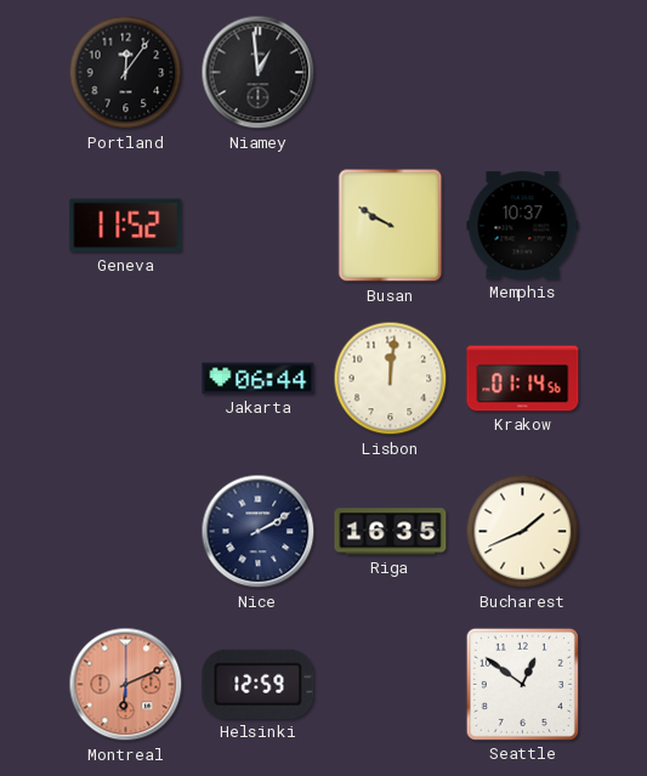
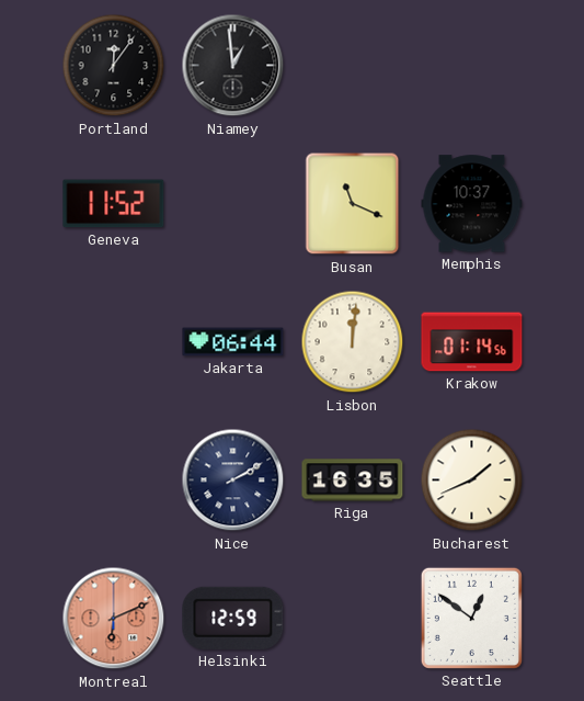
Busan: 9:50 -> 11:19 (353, 204)
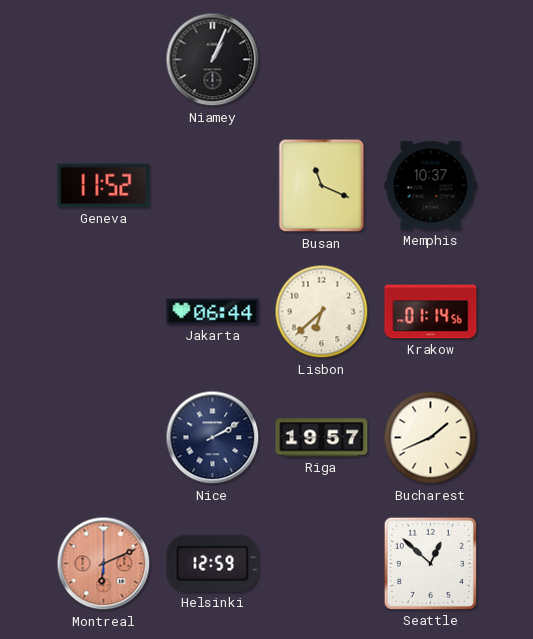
Portland: 12:06 -> none (114, 66)
Niamey: 12:59 -> 1:04 (213, 60)
Lisbon: 12:01 -> 6:38 (322, 312)
Riga: 16:35 -> 19:57 (322, 438)
Seattle: 12:51 -> 12:52 (430, 563)
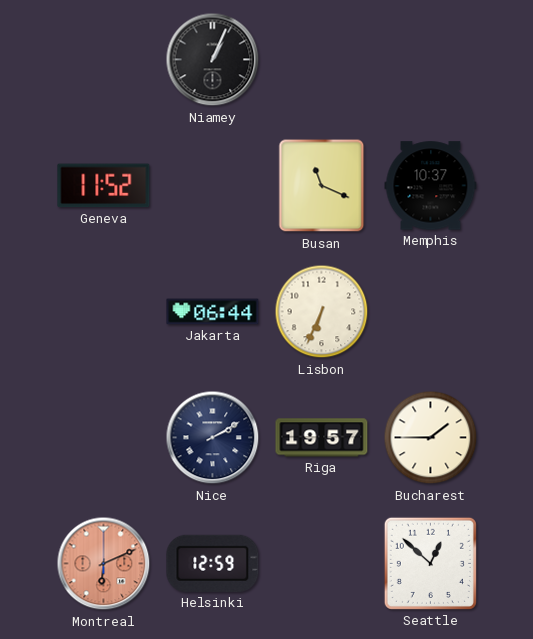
Lisbon: 6:38 -> 6:34 (322, 312)
Krakow: 01:14 -> none (431, 312)
Bucharest: 1:41 -> 1:45 (431, 438)
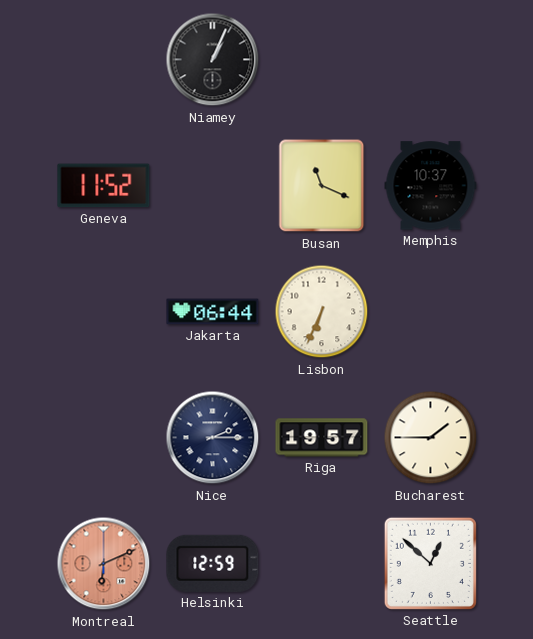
Nice: 2:10 -> 2:15 (213, 438)
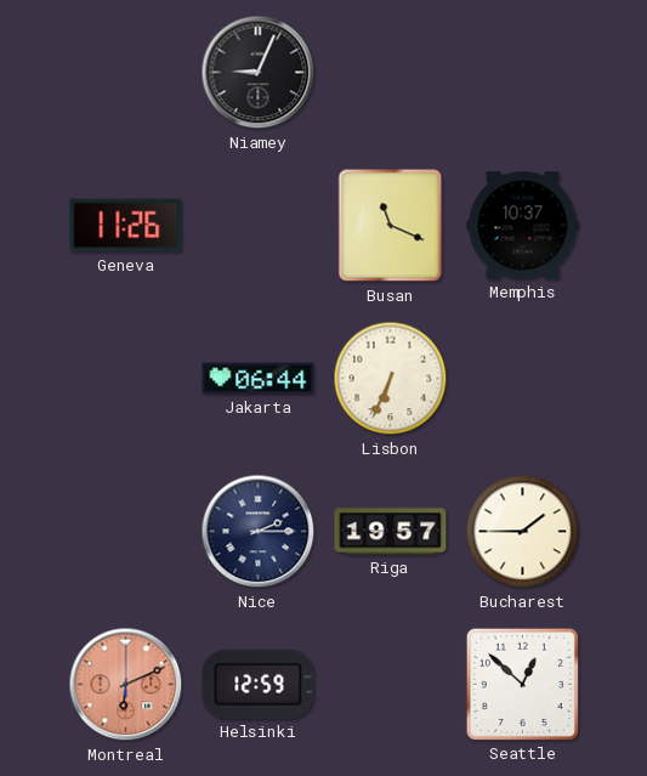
Niamey: 1:04 -> 9:04 (259, 73)
Geneva: 11:52 -> 11:26 (126, 226)
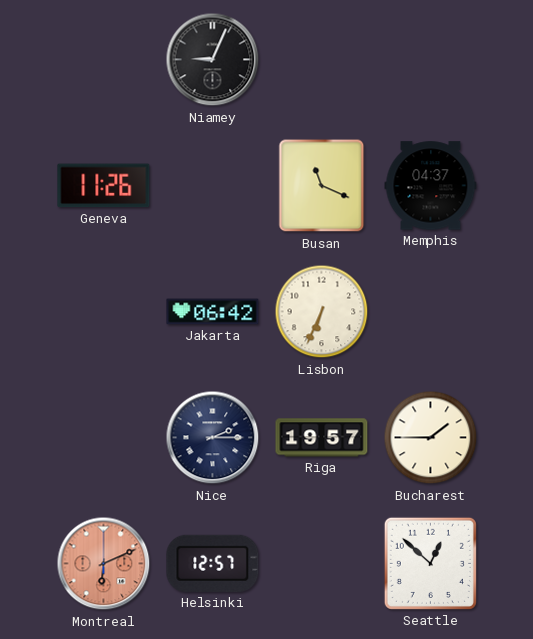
Memphis: 10:37 -> 04:37 (431, 186)
Jakarta: 06:44 -> 06:42 (213, 312)
Helsinki: 12:59 -> 12:57 (213, 563)
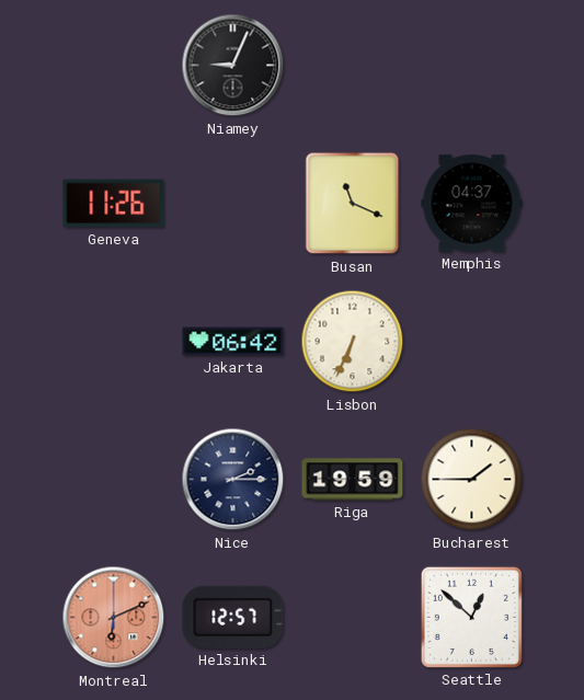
Riga: 19:57 -> 19:59 (353, 480)
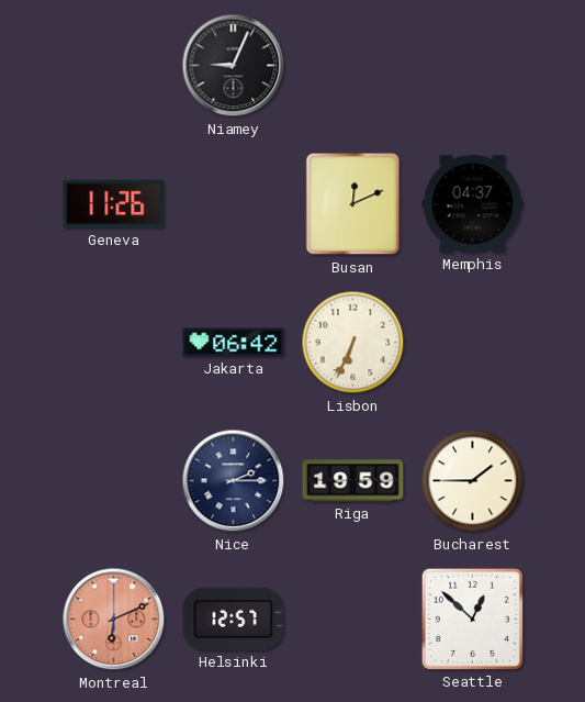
Busan: 11:19 -> 12:11 (353, 204)
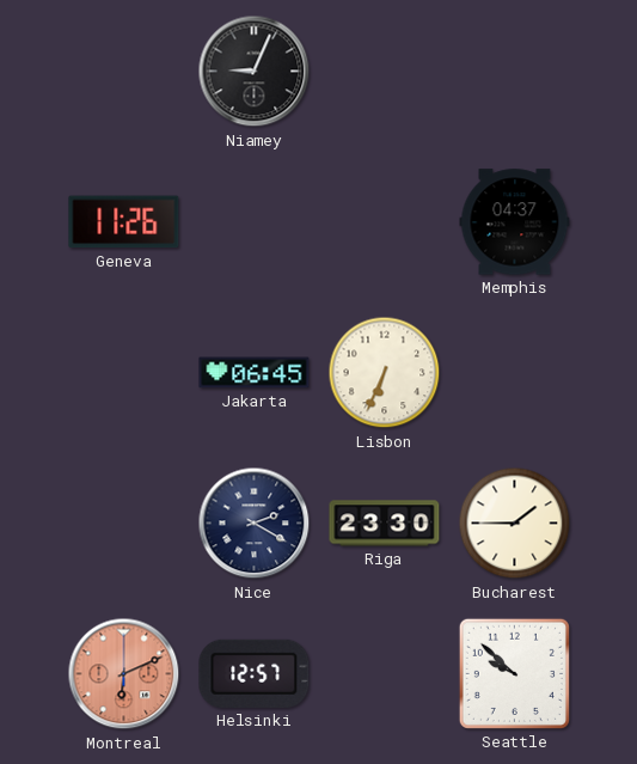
Busan: 12:11 -> none (353, 204)
Jakarta: 06:42 -> 06:45 (255, 373)
Nice: 2:15 -> 2:20 (255, 524)
Riga: 19:59 -> 23:30 (385, 524)
Seattle: 12:52 -> 9:52 (514, 673)
